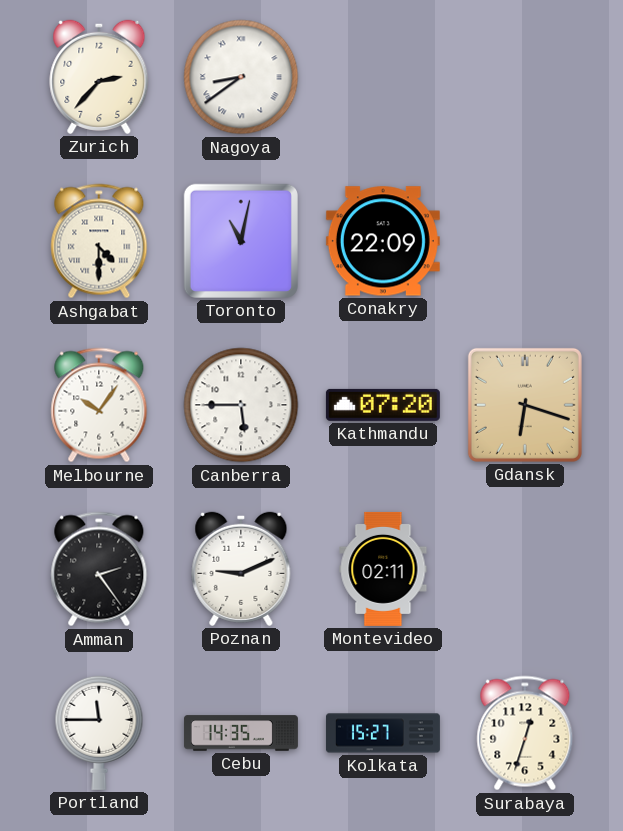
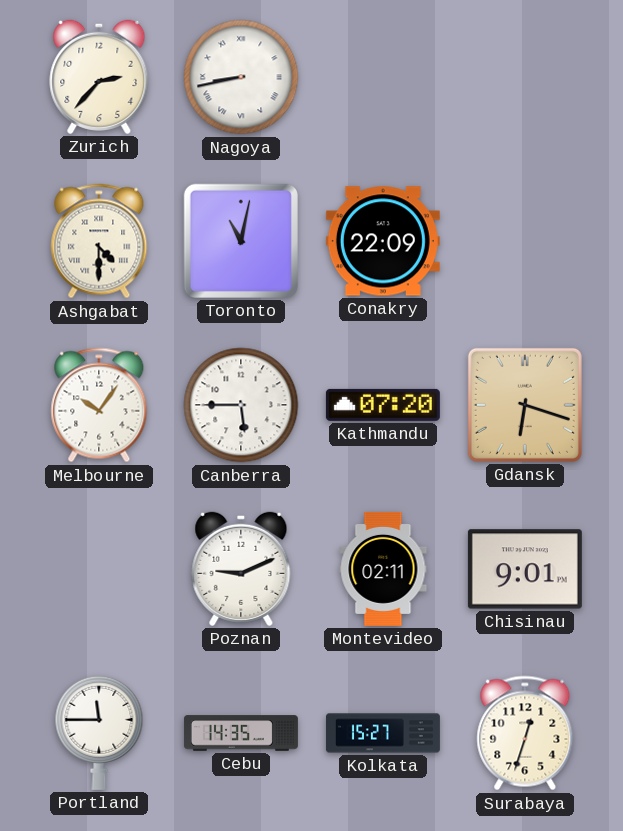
Nagoya: 8:39 -> 8:43 (241, 77)
Amman: 2:24 -> none (99, 569)
Chisinau: none -> 9:01 (525, 569)
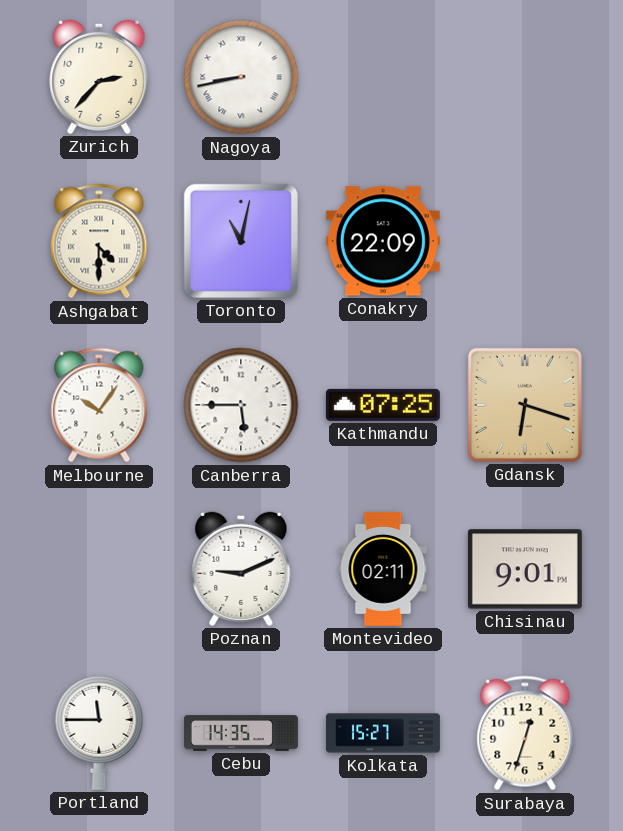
Kathmandu: 07:20 -> 07:25 (383, 405)
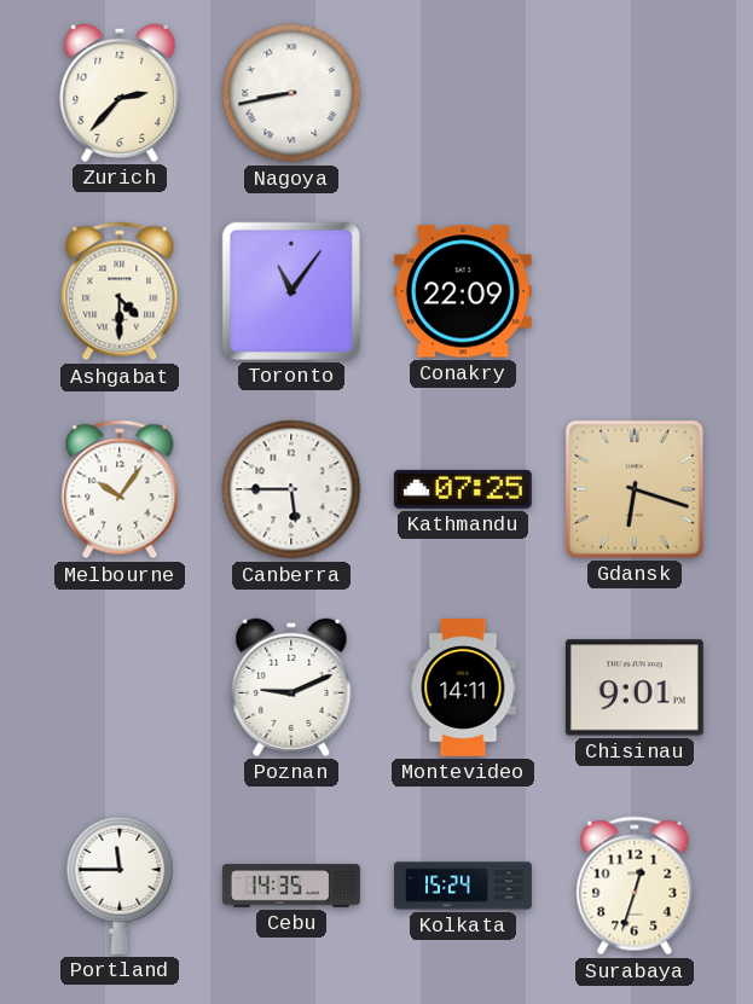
Toronto: 11:02 -> 11:06 (291, 291)
Montevideo: 02:11 -> 14:11 (463, 687)
Kolkata: 15:27 -> 15:24 (463, 886)
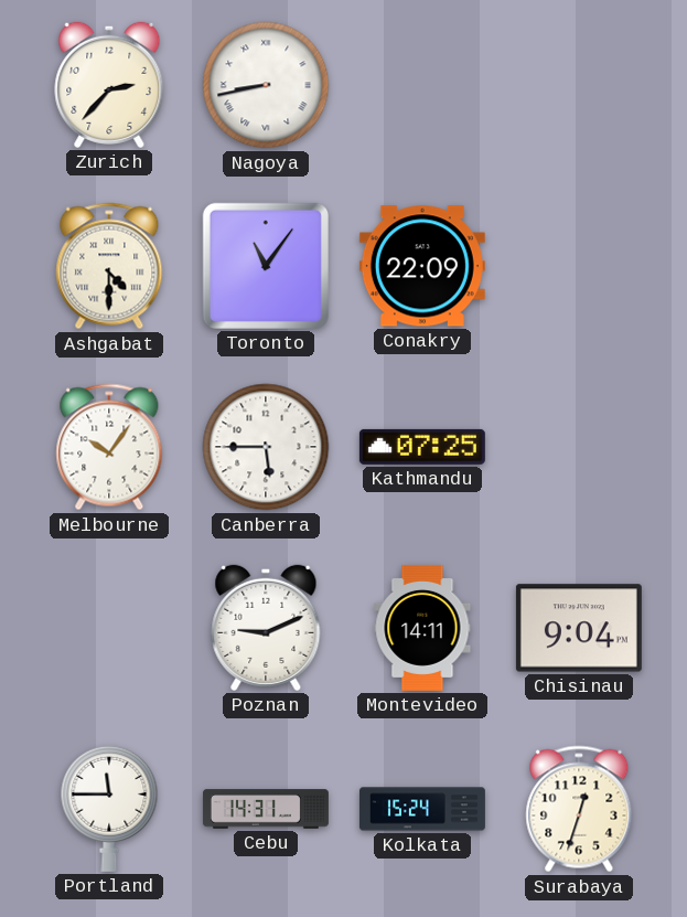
Gdansk: 6:18 -> none (635, 489)
Chisinau: 9:01 -> 9:04 (579, 628)
Cebu: 14:35 -> 14:31 (266, 809)
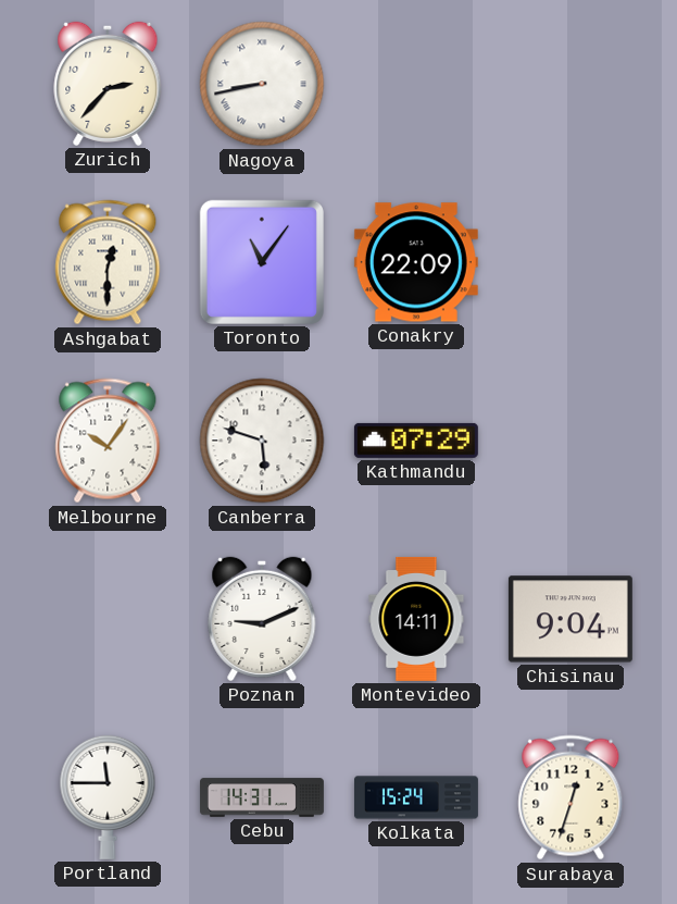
Ashgabat: 4:30 -> 12:30 (108, 262)
Canberra: 5:45 -> 5:48 (262, 441)
Kathmandu: 07:25 -> 07:29 (416, 441)
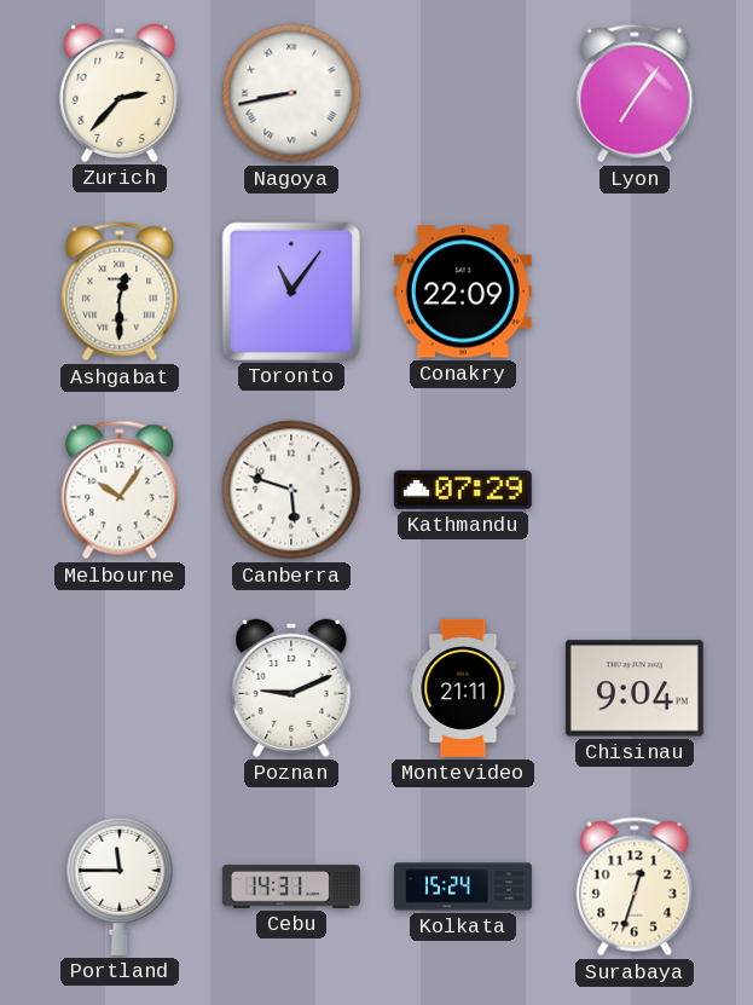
Lyon: none -> 7:06 (635, 93)
Montevideo: 14:11 -> 21:11 (463, 688)
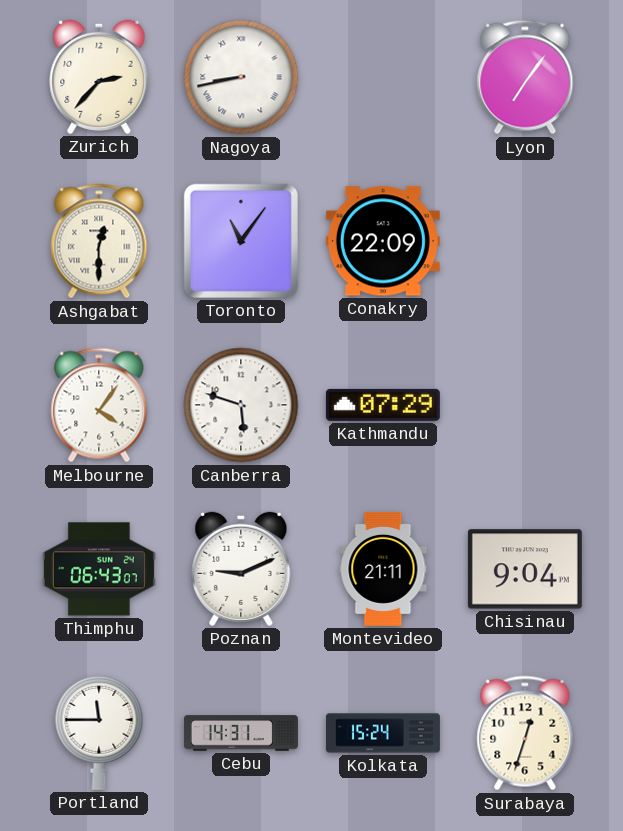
Melbourne: 10:06 -> 4:06 (99, 405)
Thimphu: none -> 06:43 (99, 569)
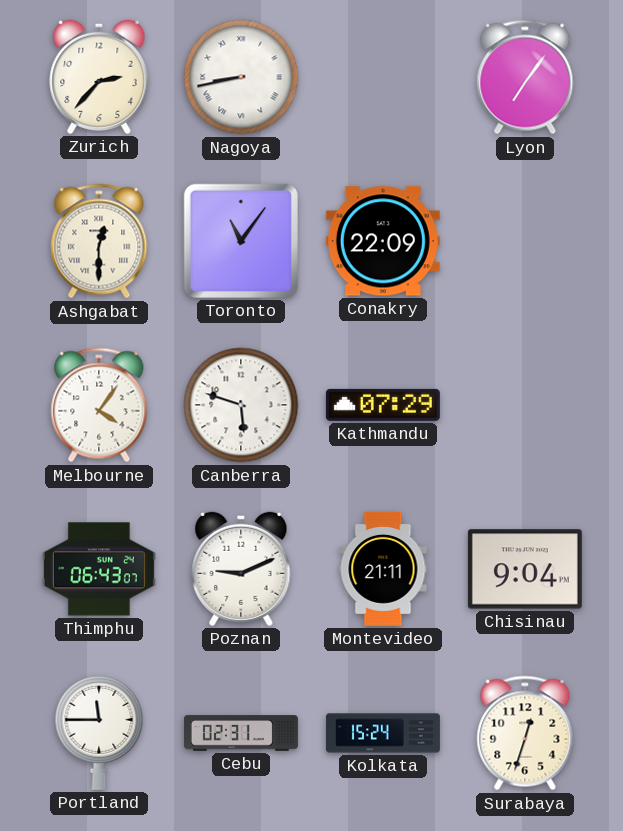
Cebu: 14:31 -> 02:31 (241, 733)
